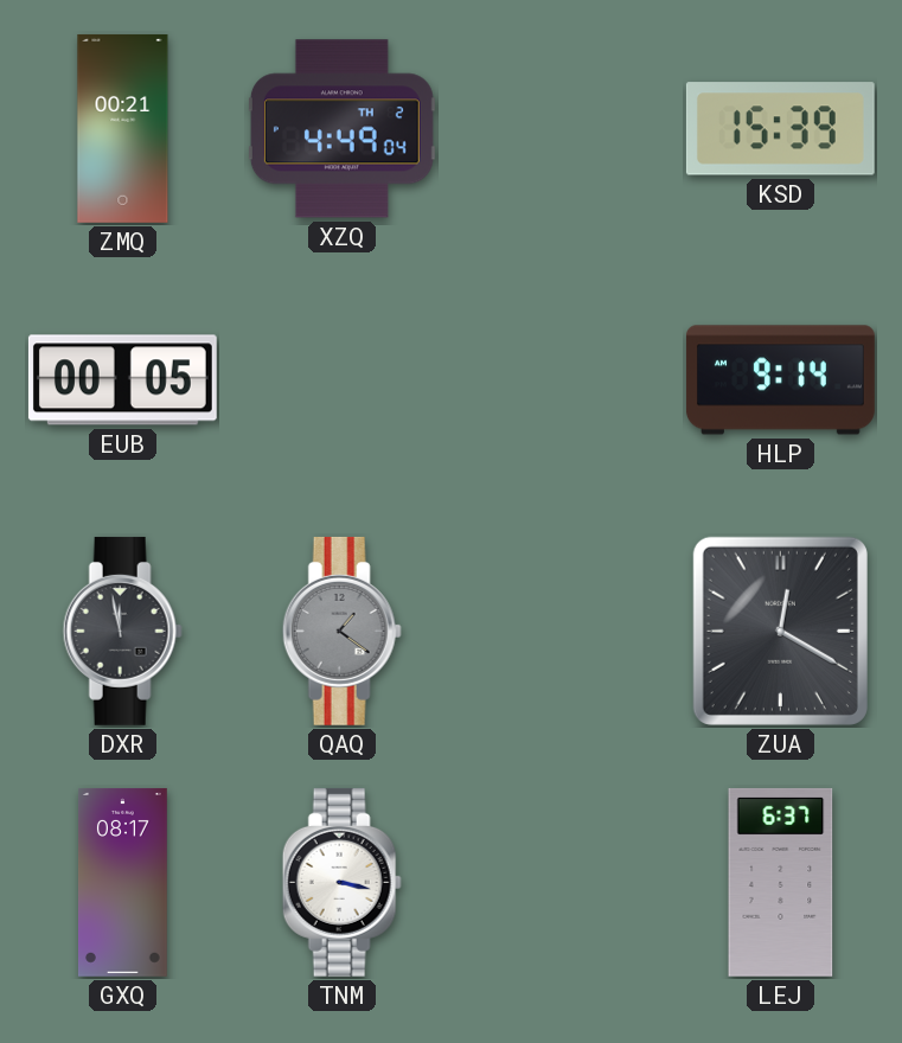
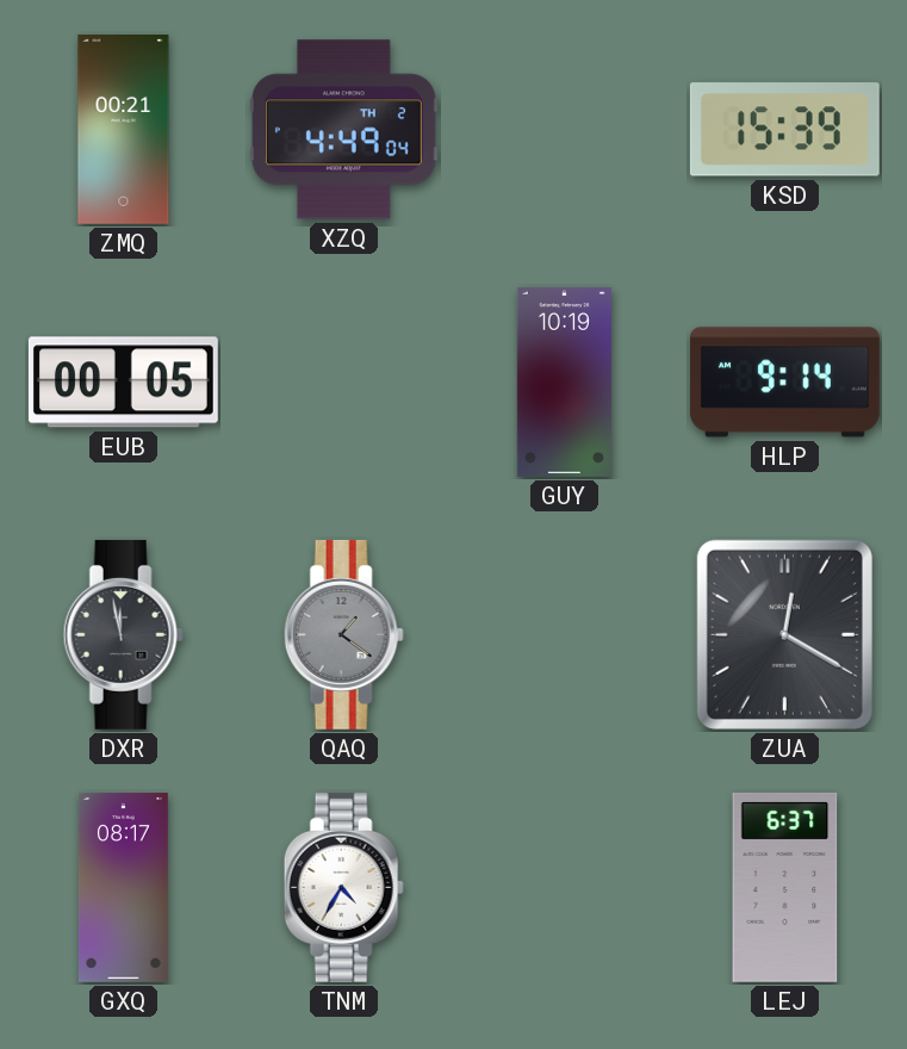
GUY: none -> 10:19 (564, 381)
TNM: 3:17 -> 4:35 (343, 887)
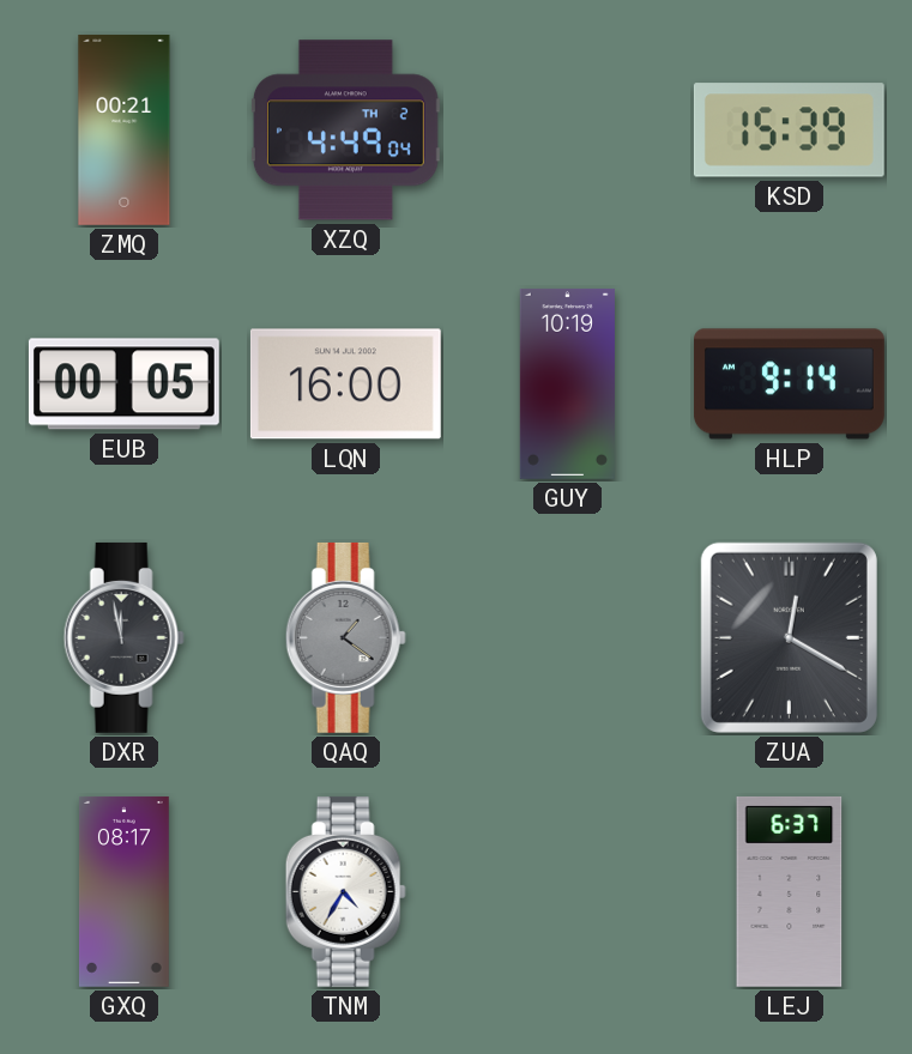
LQN: none -> 16:00 (345, 384)
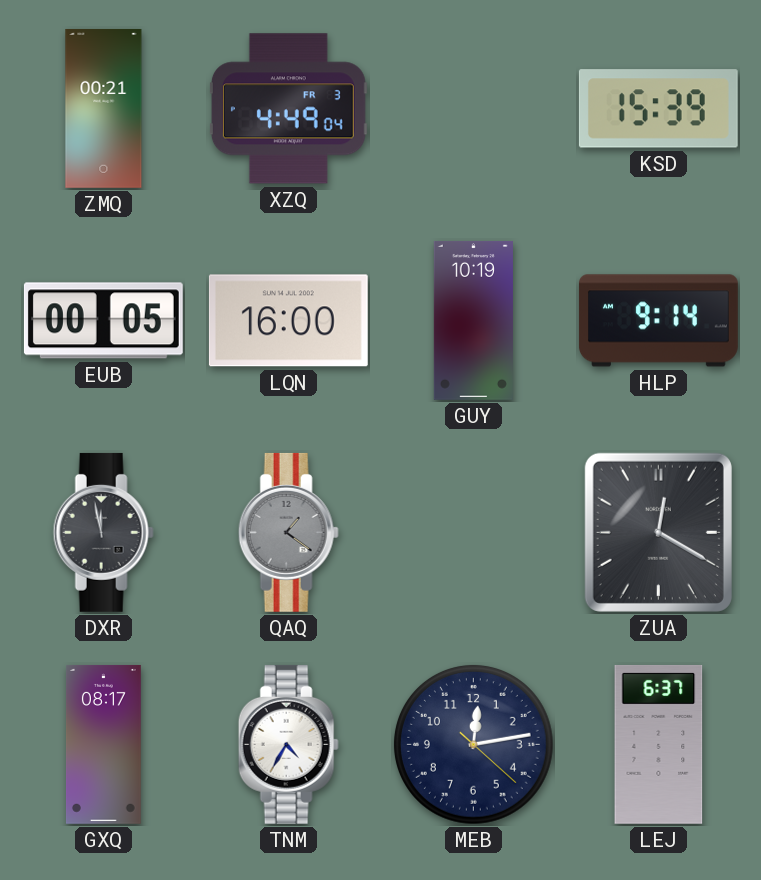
XZQ date: TH 2 -> FR 3 (288, 109)
MEB: none -> 12:13 (474, 745)
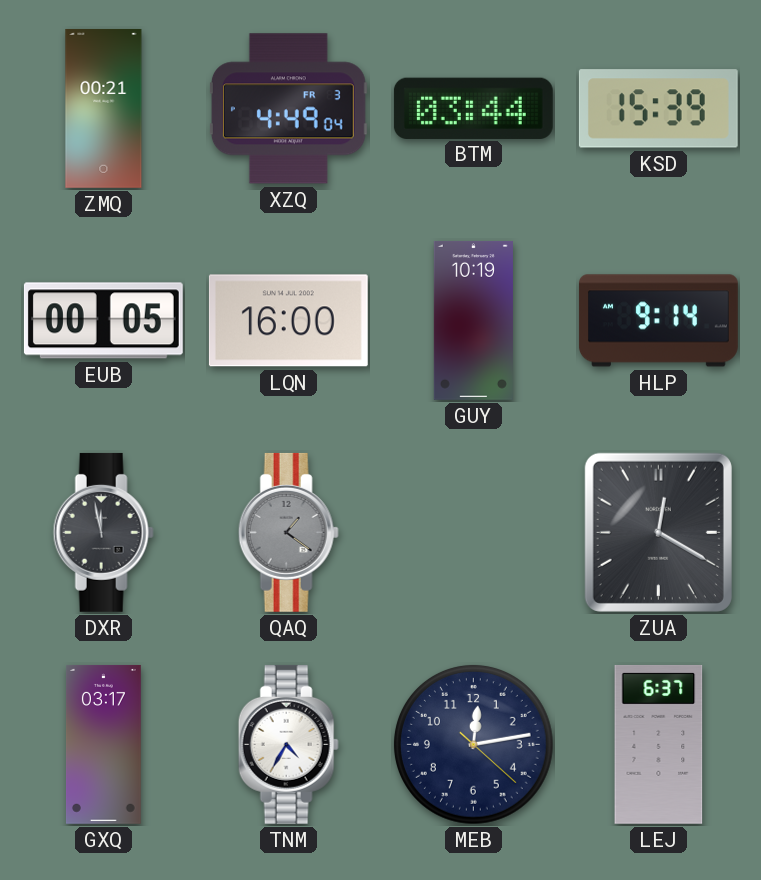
BTM: none -> 03:44 (473, 108)
GXQ: 08:17 -> 03:17 (104, 744)
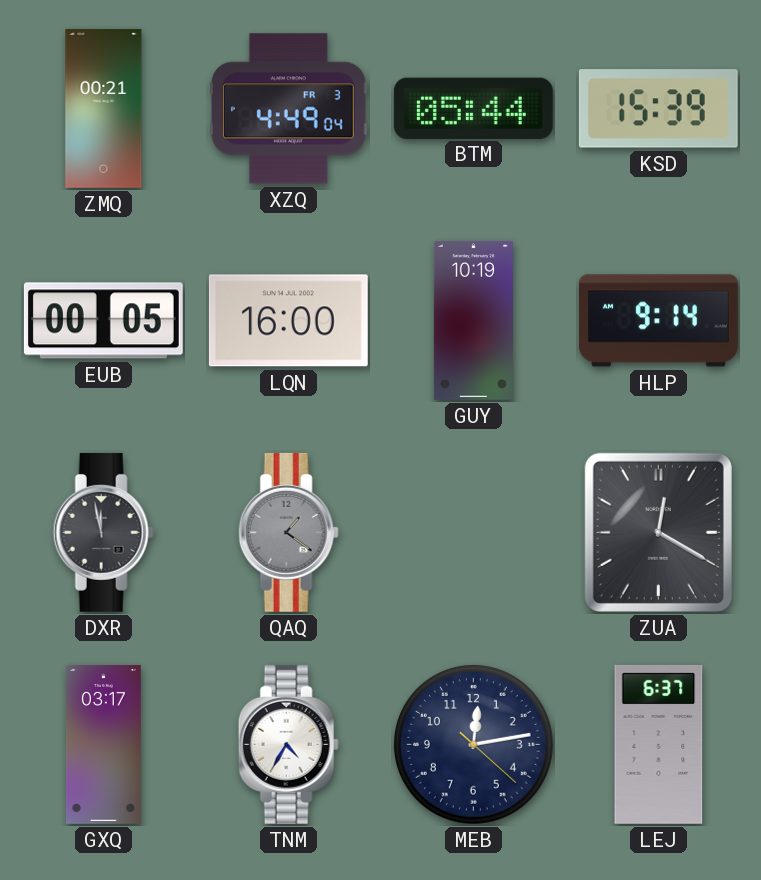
BTM: 03:44 -> 05:44 (473, 108)
